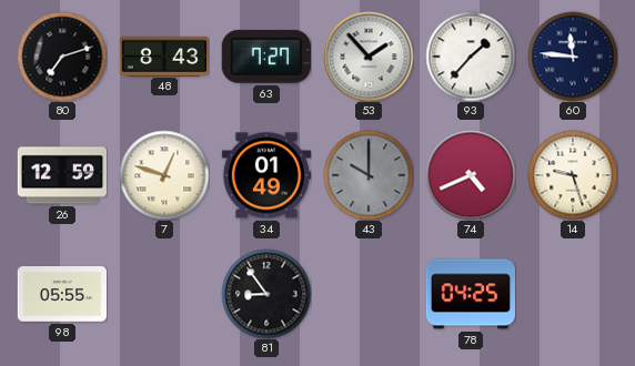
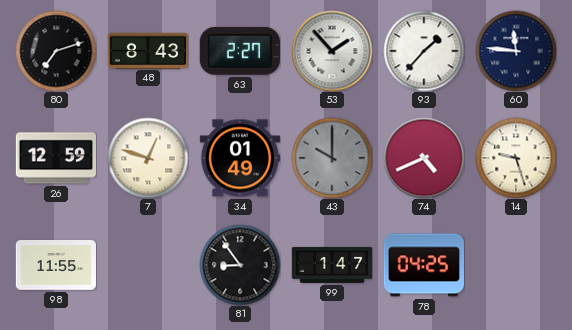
63: 7:27 -> 2:27 (240, 51)
98: 05:55 -> 11:55 (55, 266)
99: none -> 1:47 (332, 265)
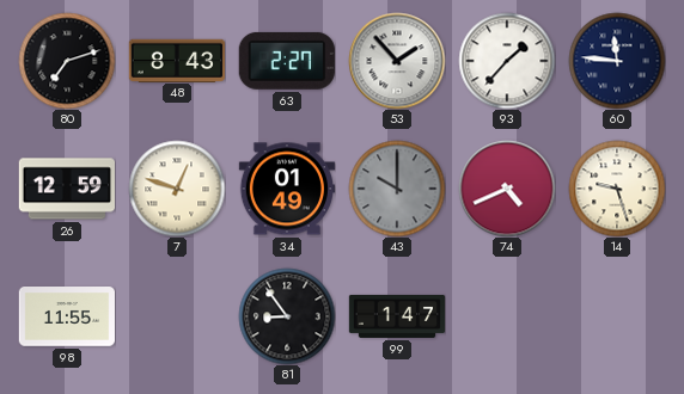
78: 04:25 -> none (423, 265)
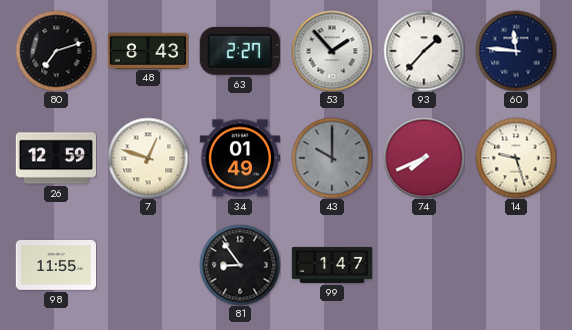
74: 4:41 -> 7:41 (424, 158)
